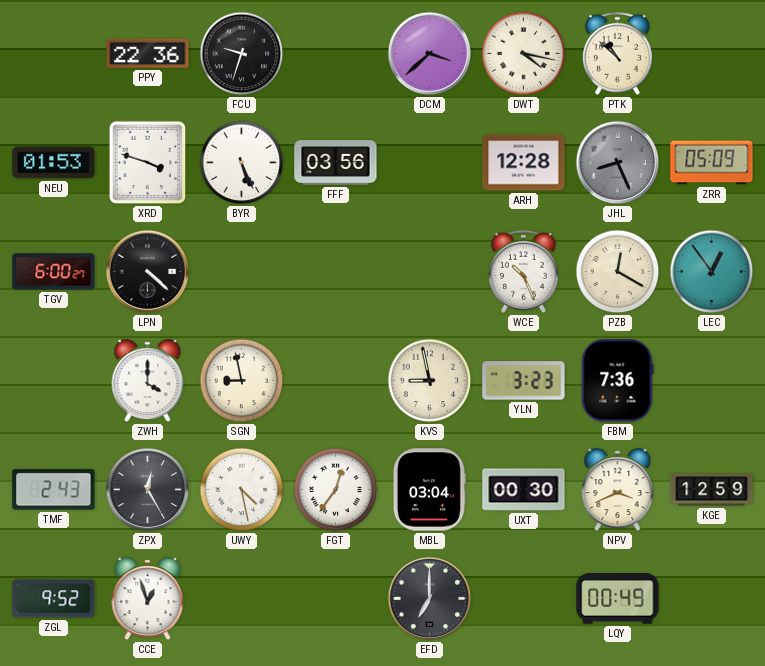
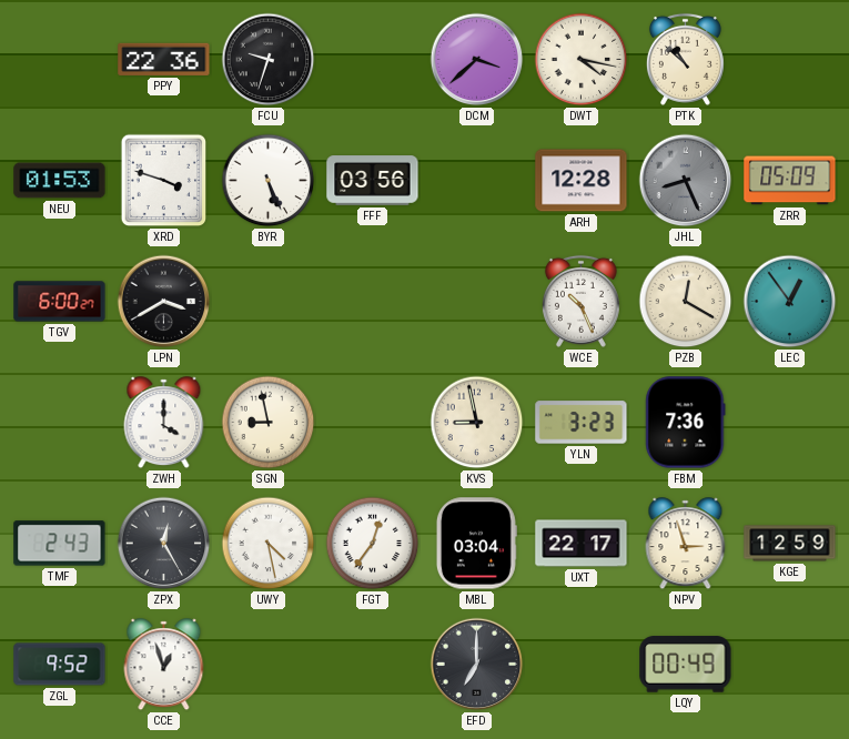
LPN: 4:22 -> 3:40 (164, 302)
UXT: 00:30 -> 22:17 (582, 544)
NPV: 3:41 -> 2:57 (686, 544)
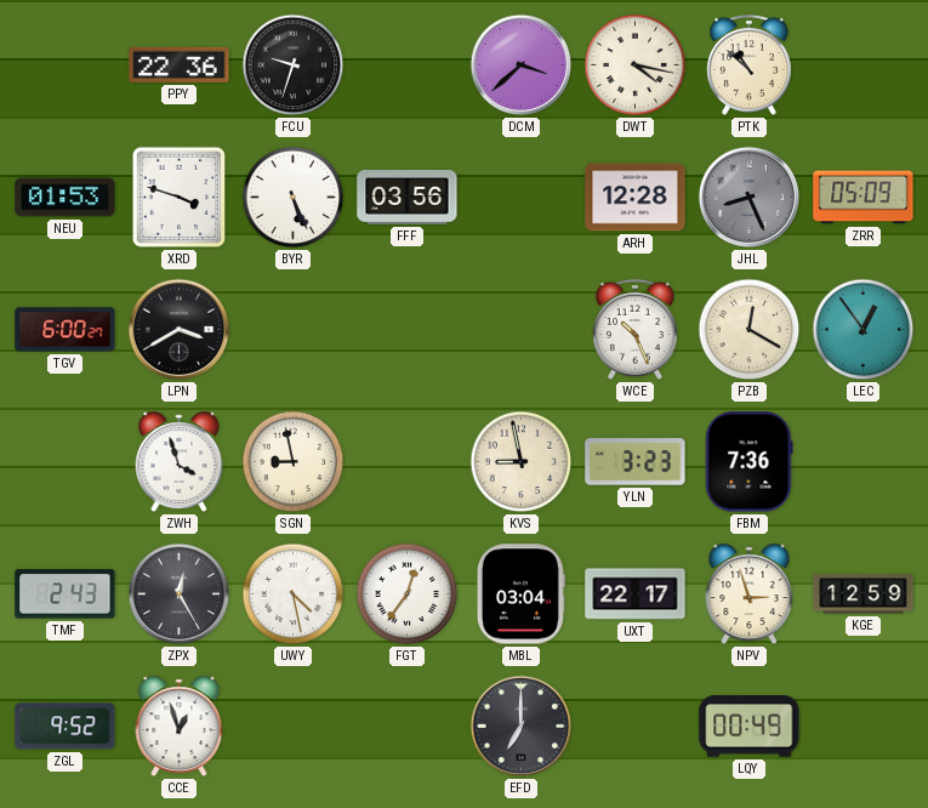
ZWH: 4:00 -> 3:57 (180, 462)
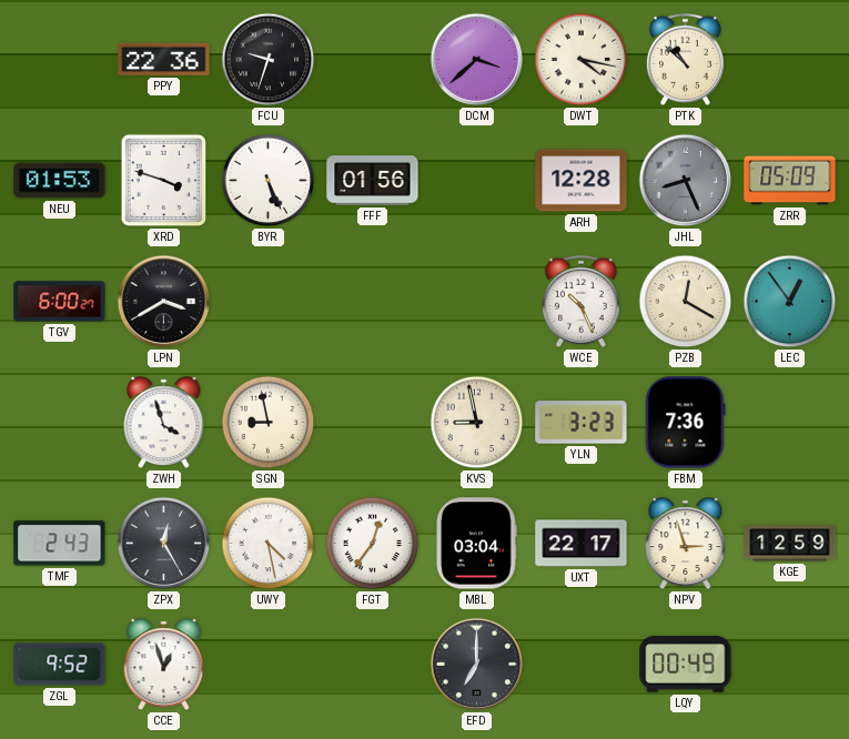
FFF: 03:56 -> 01:56 (373, 181)
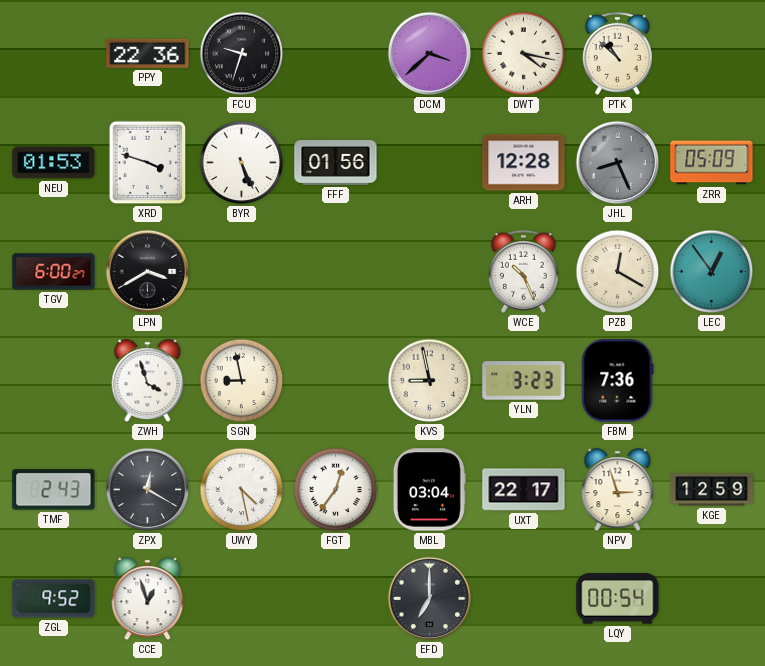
ZPX: 12:25 -> 12:20 (148, 490)
LQY: 00:49 -> 00:54 (618, 599)
